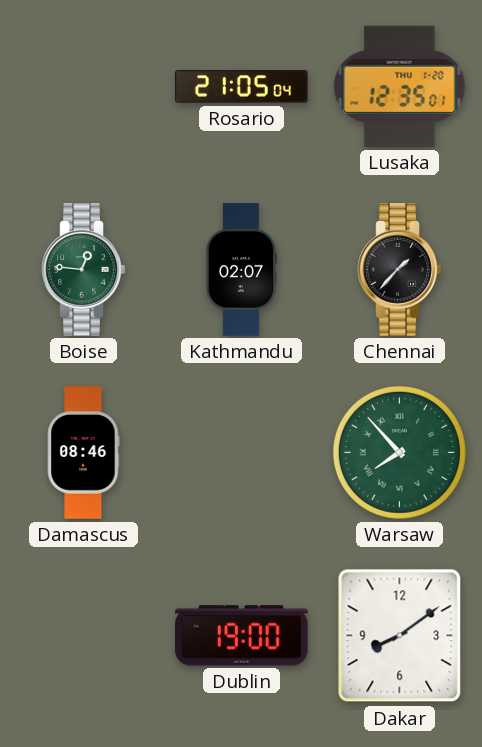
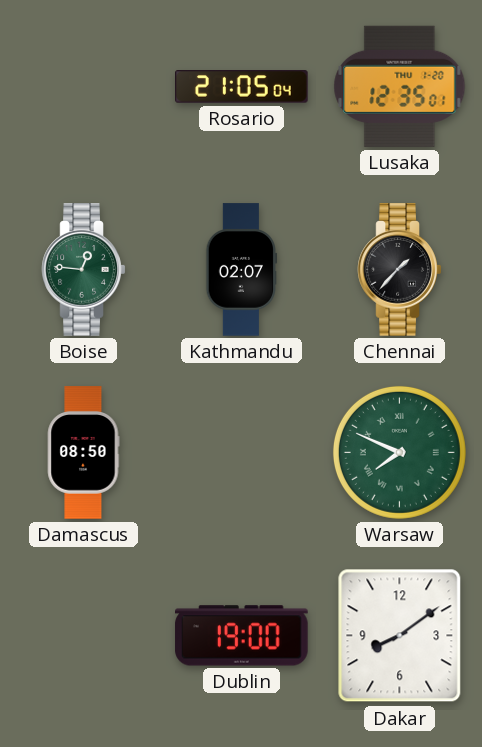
Damascus: 08:46 -> 08:50 (83, 453)
Warsaw: 7:53 -> 7:49 (399, 452)
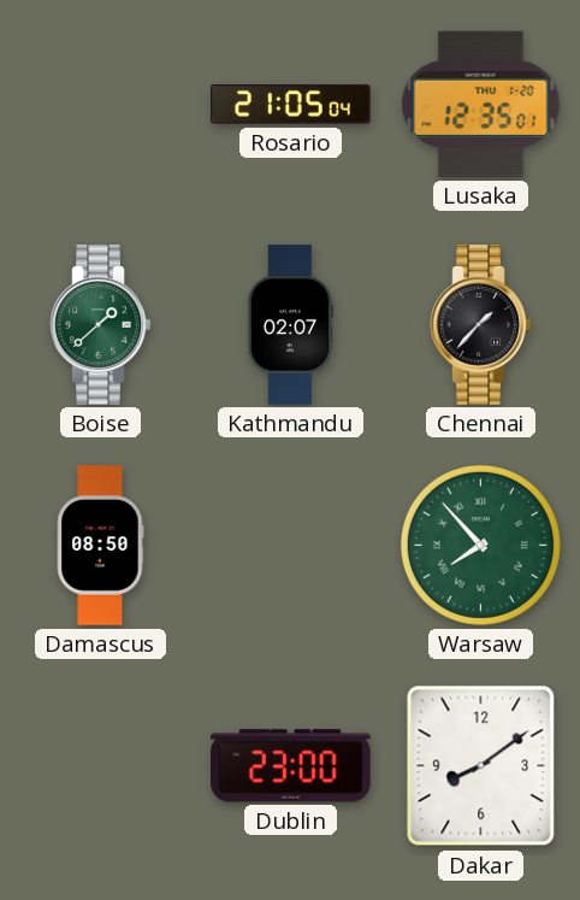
Boise: 12:46 -> 1:38 (101, 325)
Warsaw: 7:49 -> 7:53 (480, 545)
Dublin: 19:00 -> 23:00 (291, 766)
